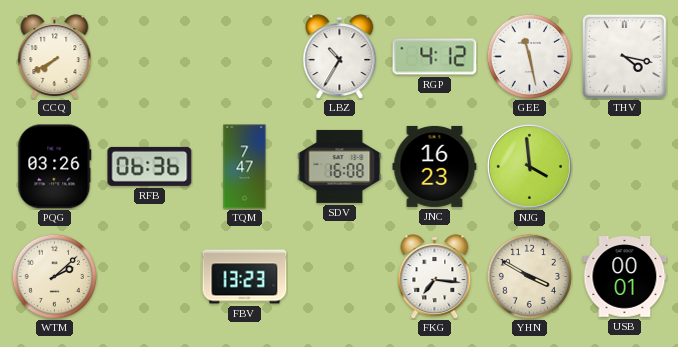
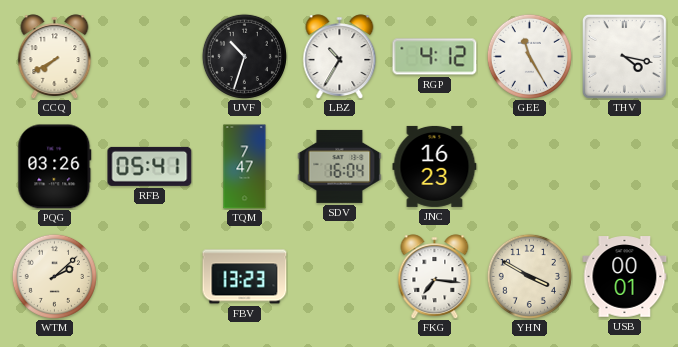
UVF: none -> 10:33 (244, 56)
GEE: 11:28 -> 11:25 (529, 56)
RFB: 06:36 -> 05:41 (150, 166)
SDV: 16:08 -> 16:04 (340, 166)
NJG: 3:59 -> none (529, 166)
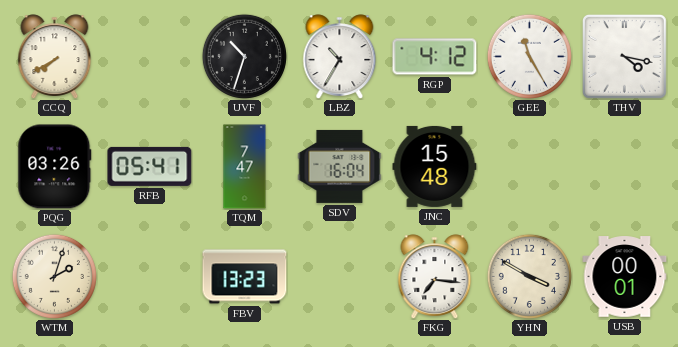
JNC: 16:23 -> 15:48 (435, 166)
WTM: 2:08 -> 2:03 (54, 276)
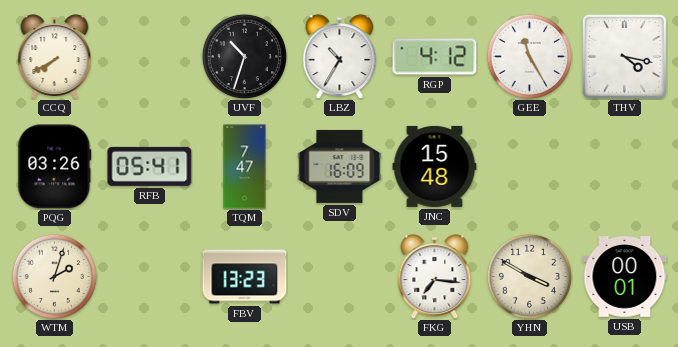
SDV: 16:04 -> 16:09 (340, 166)
